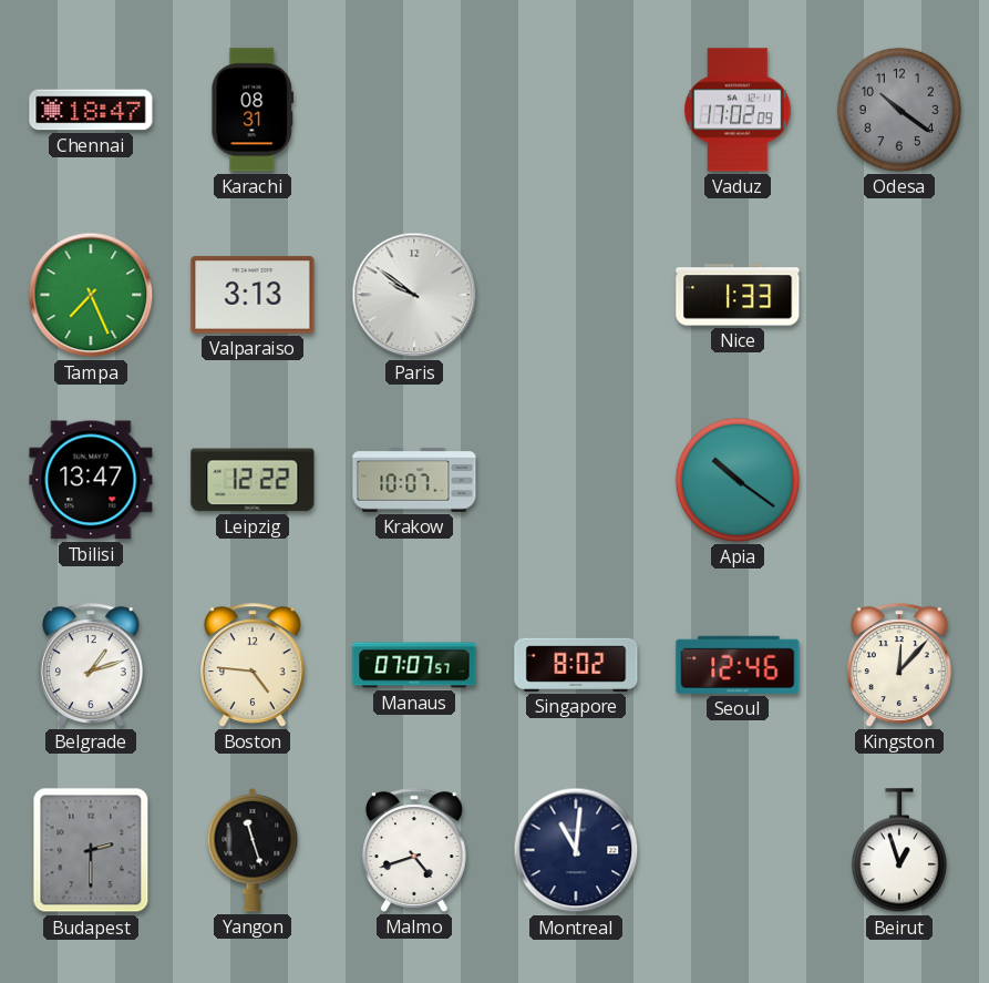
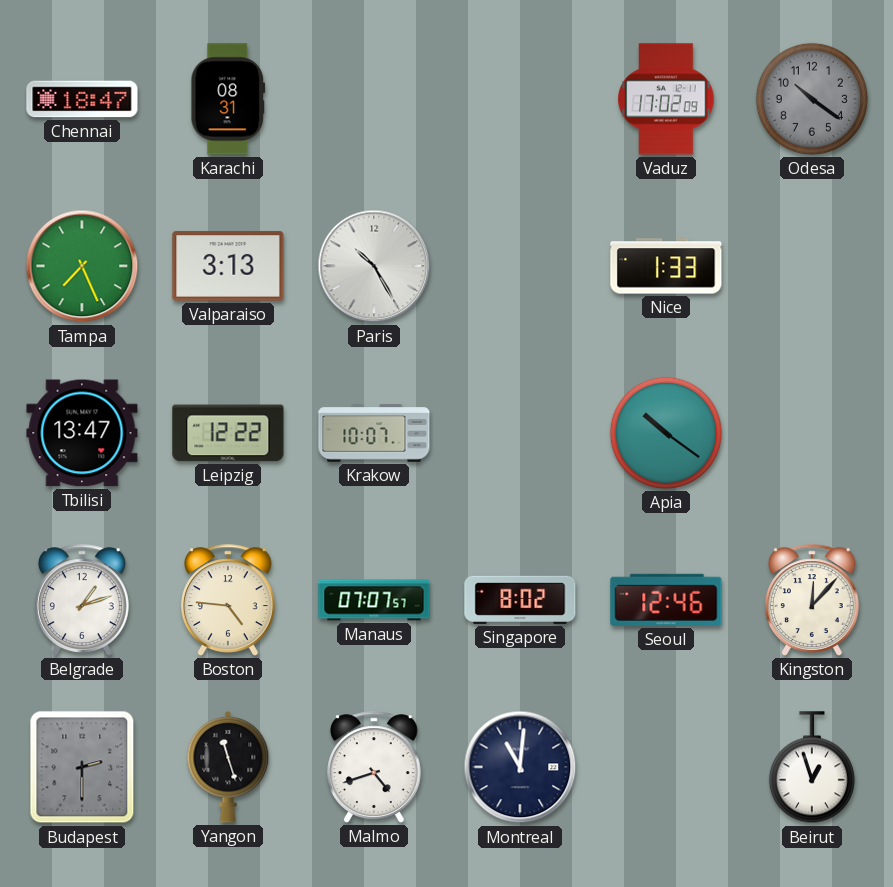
Paris: 9:51 -> 10:25 (374, 266)
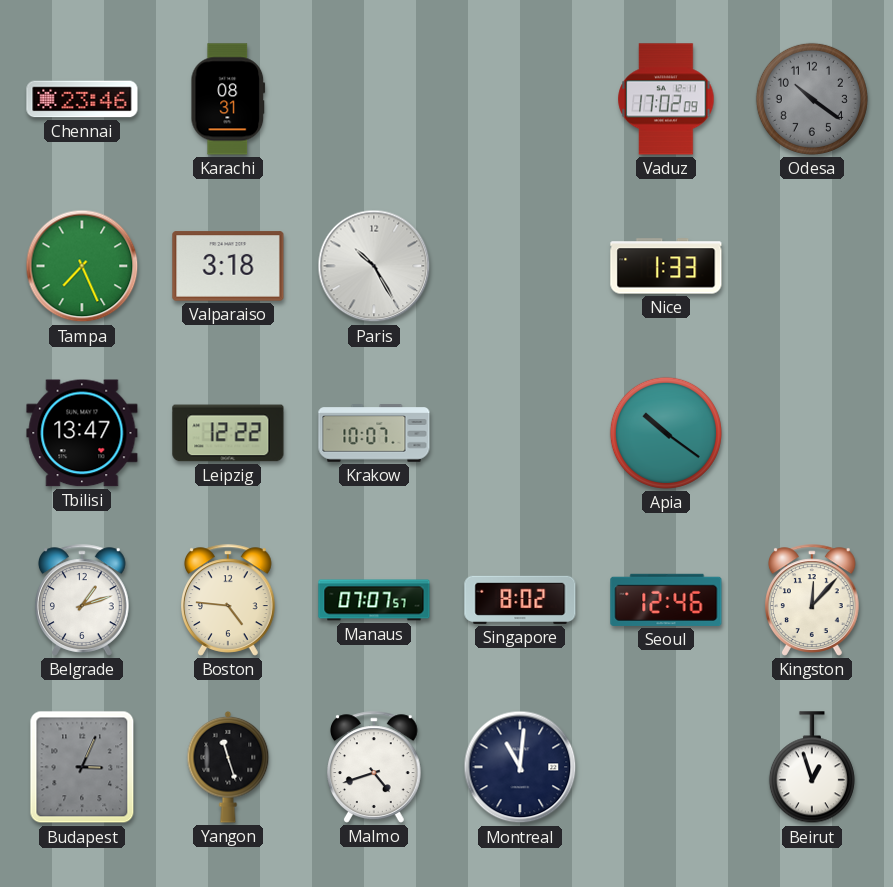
Chennai: 18:47 -> 23:46 (82, 99)
Valparaiso: 3:13 -> 3:18 (228, 266)
Budapest: 2:30 -> 3:04 (82, 767)
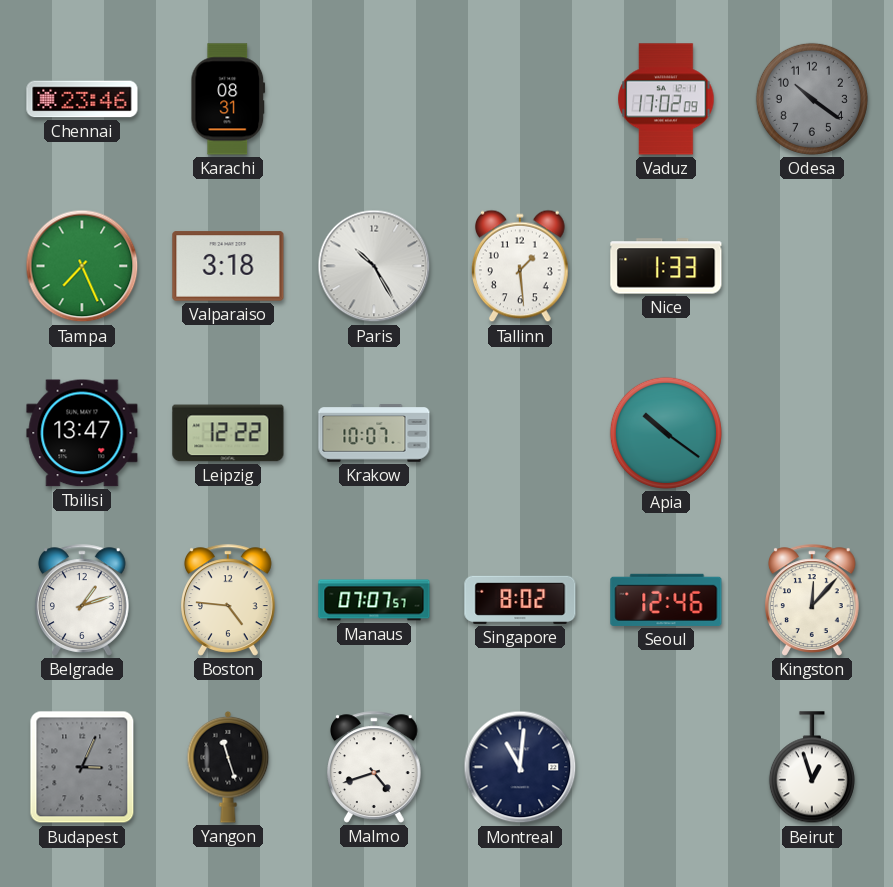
Tallinn: none -> 1:29 (521, 266)
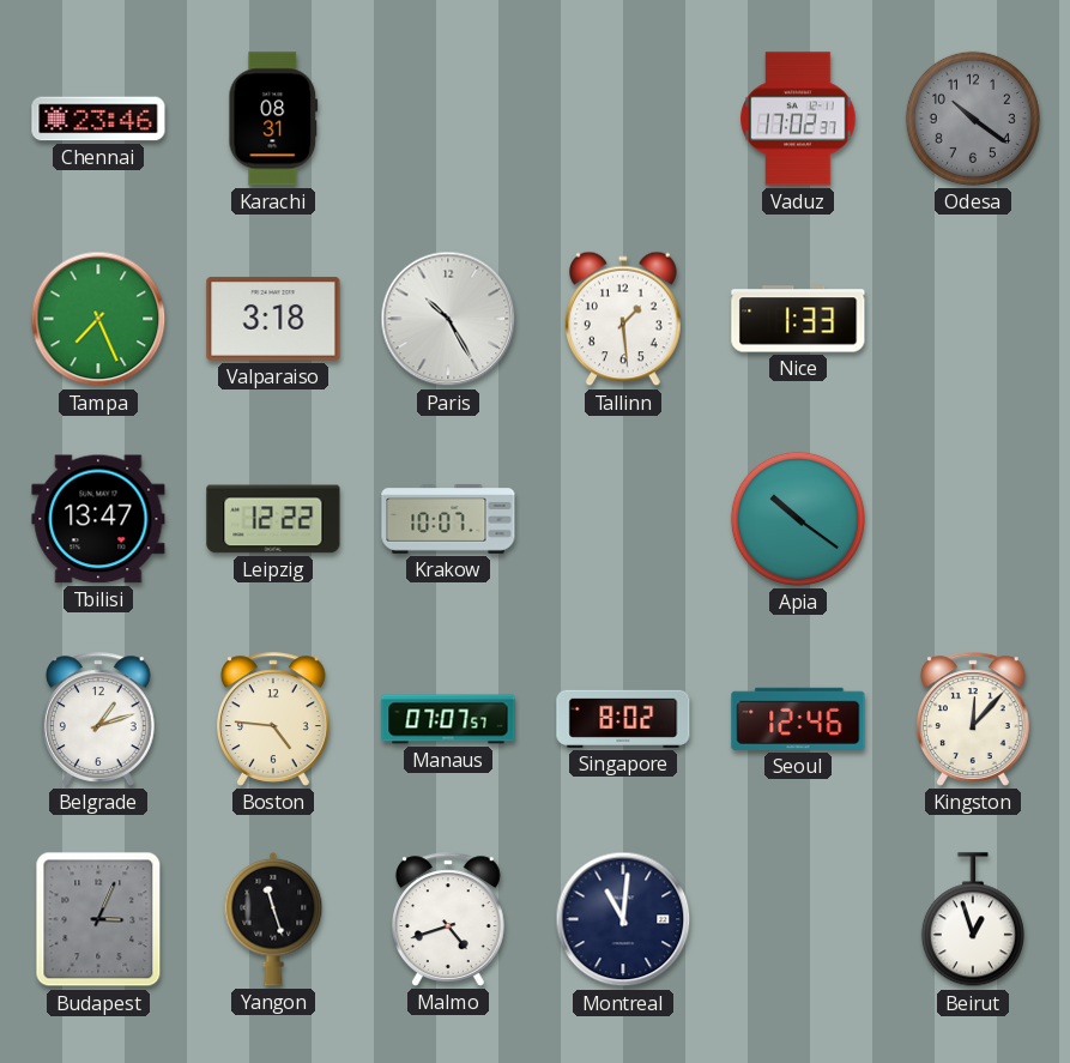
Vaduz: 17:02:09 -> 17:02:37 (798, 119)
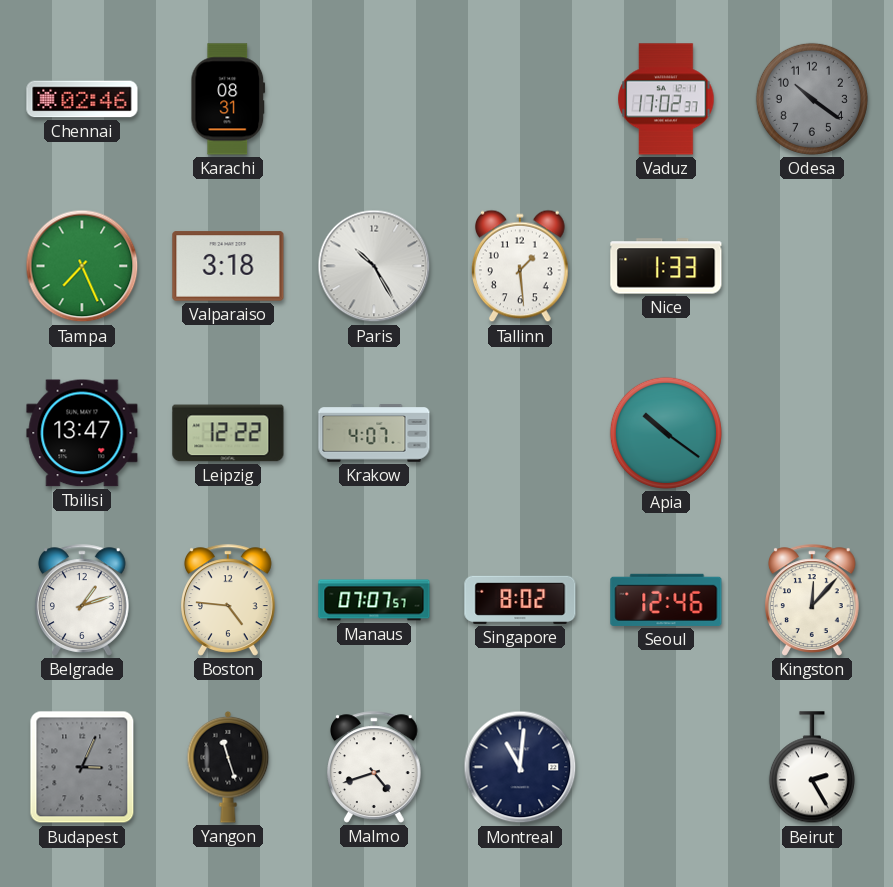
Chennai: 23:46 -> 02:46 (82, 99)
Krakow: 10:07 -> 4:07 (374, 433)
Beirut: 12:57 -> 2:25 (812, 768)
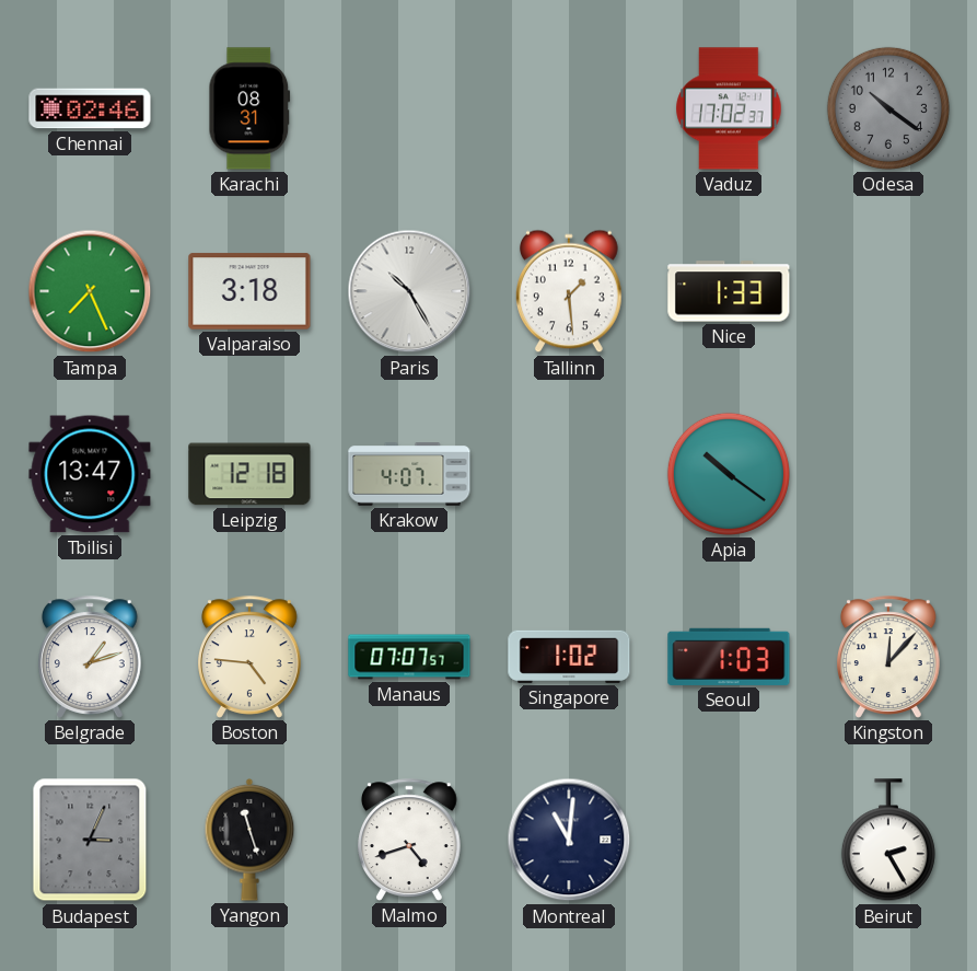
Leipzig: 12:22 -> 12:18 (249, 474)
Singapore: 8:02 -> 1:02 (569, 657)
Seoul: 12:46 -> 1:03 (729, 657)
